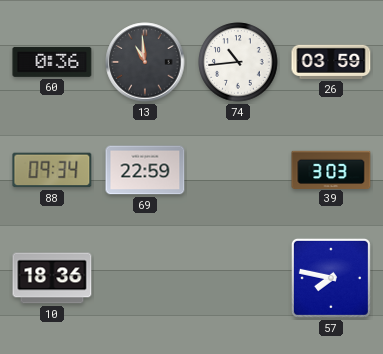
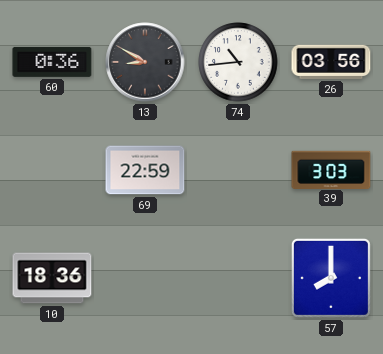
13: 10:59 -> 8:50 (145, 62)
26: 03:59 -> 03:56 (331, 62)
88: 09:34 -> none (52, 170)
57: 7:47 -> 8:00 (331, 278)
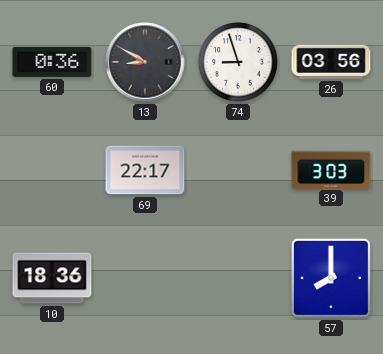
74: 10:44 -> 8:57 (238, 62)
69: 22:59 -> 22:17 (145, 170)
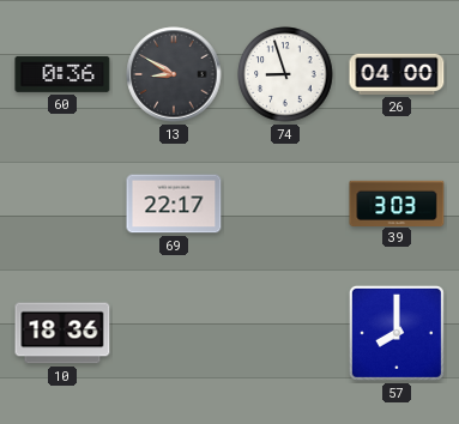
26: 03:56 -> 04:00 (397, 74)
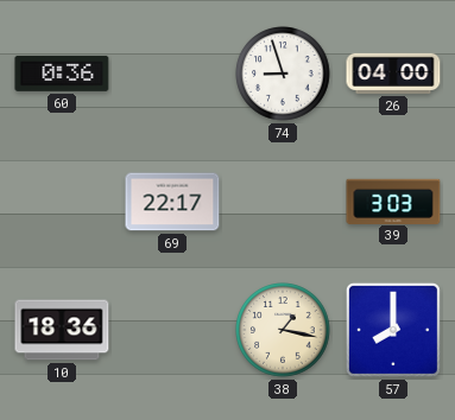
13: 8:50 -> none (174, 74)
38: none -> 1:17 (283, 330)
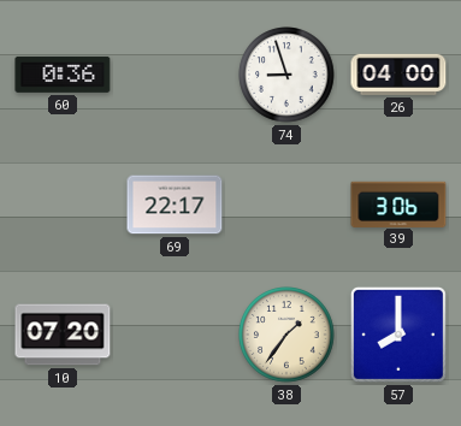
39: 3:03 -> 3:06 (398, 203)
10: 18:36 -> 07:20 (63, 335)
38: 1:17 -> 1:36 (286, 335)
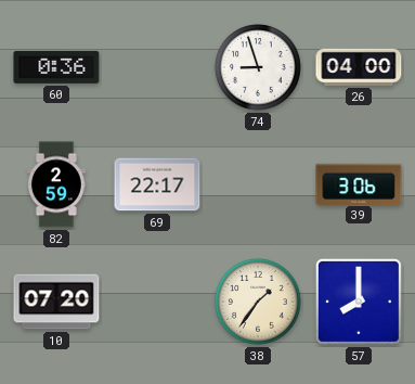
82: none -> 2:59 (56, 184)
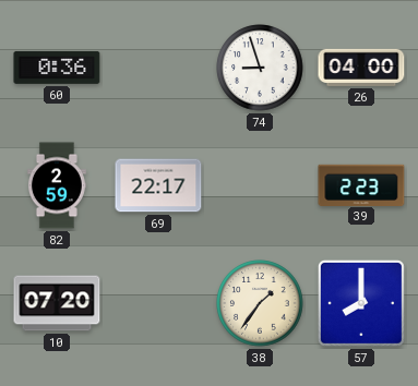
39: 3:06 -> 2:23 (361, 184)
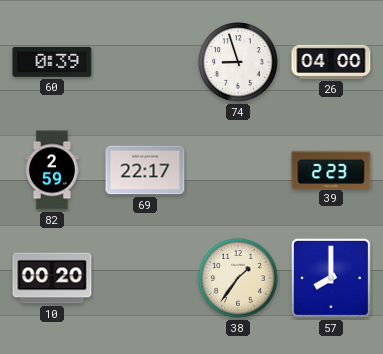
60: 0:36 -> 0:39 (52, 62)
10: 07:20 -> 00:20 (52, 278)
